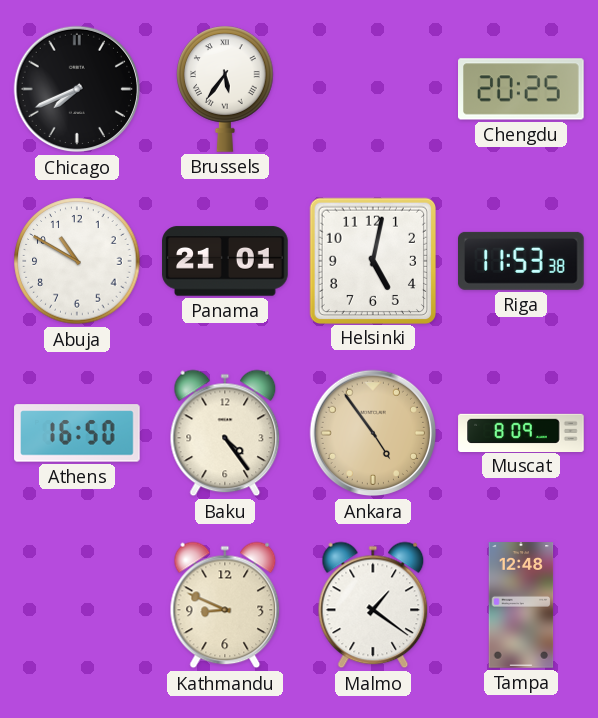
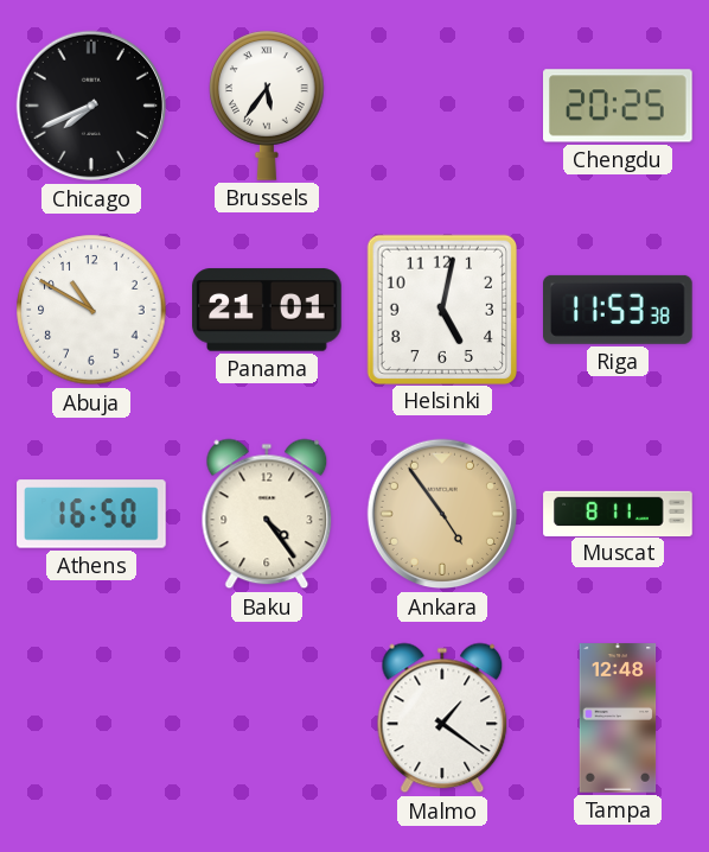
Muscat: 8:09 -> 8:11 (618, 513)
Kathmandu: 8:49 -> none (225, 605)
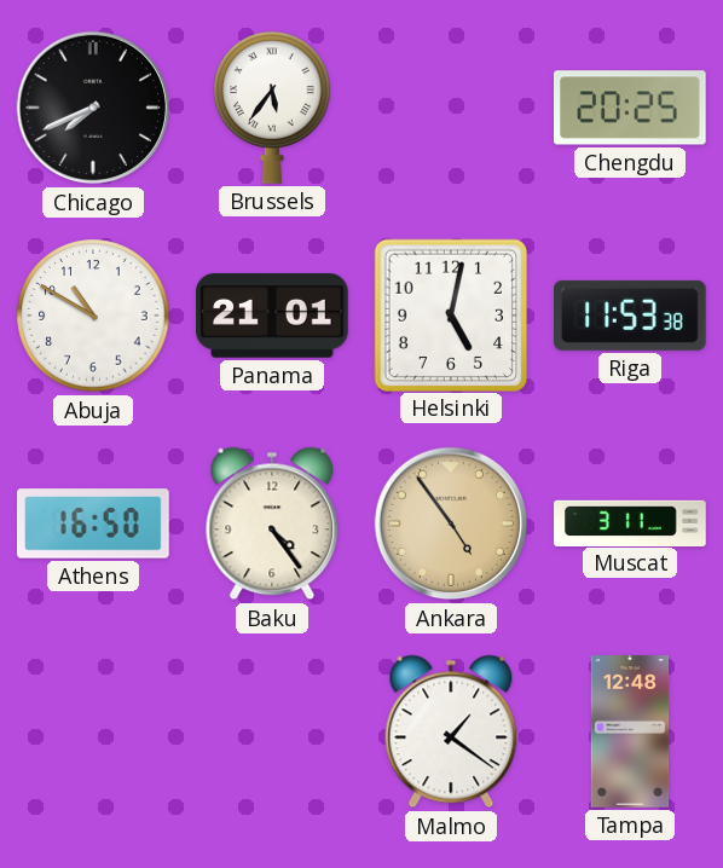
Muscat: 8:11 -> 3:11 (630, 522)
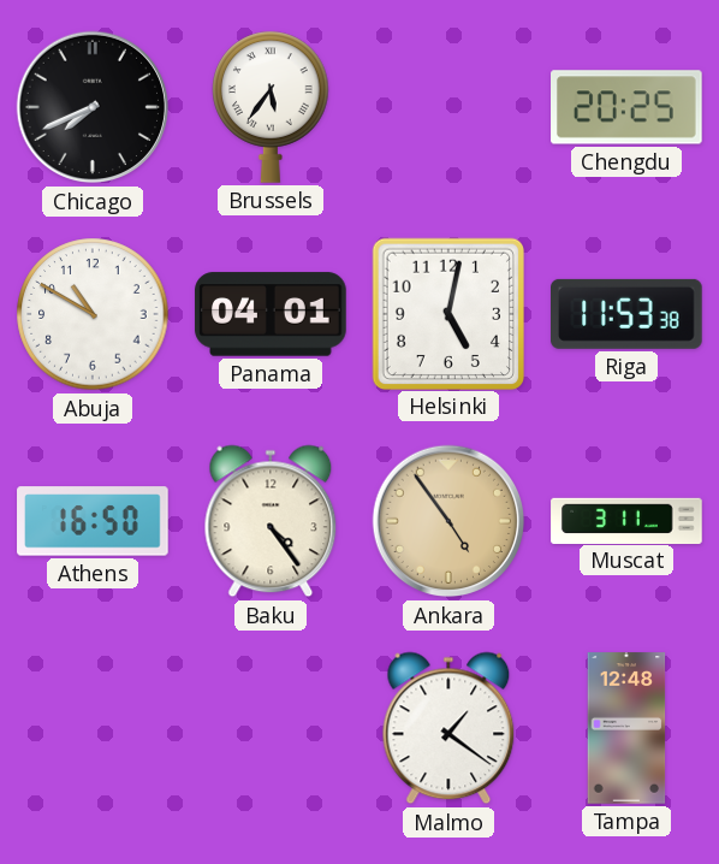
Panama: 21:01 -> 04:01 (271, 314)
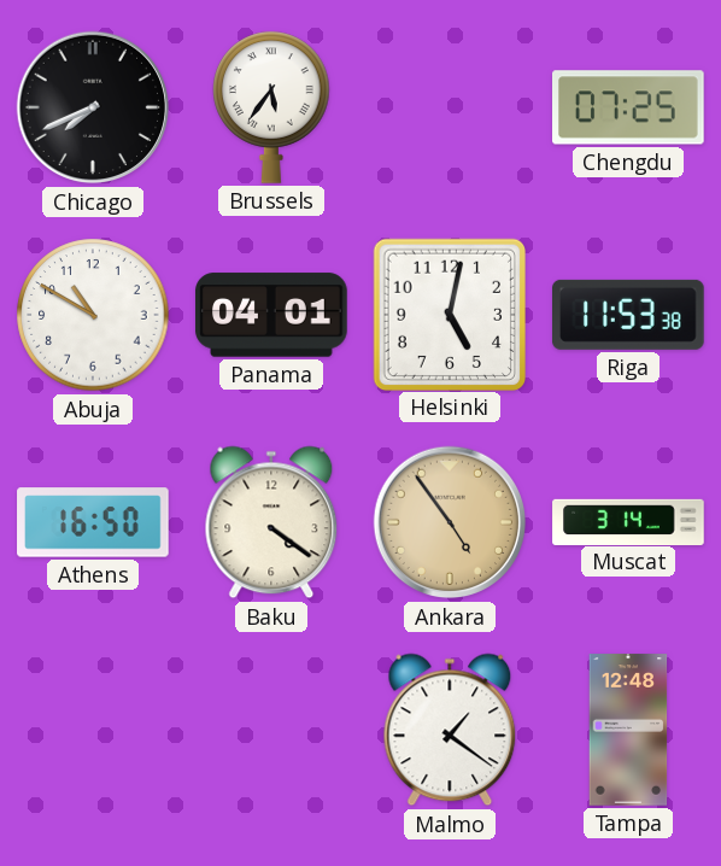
Chengdu: 20:25 -> 07:25 (629, 107)
Baku: 4:24 -> 4:21 (271, 522)
Muscat: 3:11 -> 3:14 (628, 521)
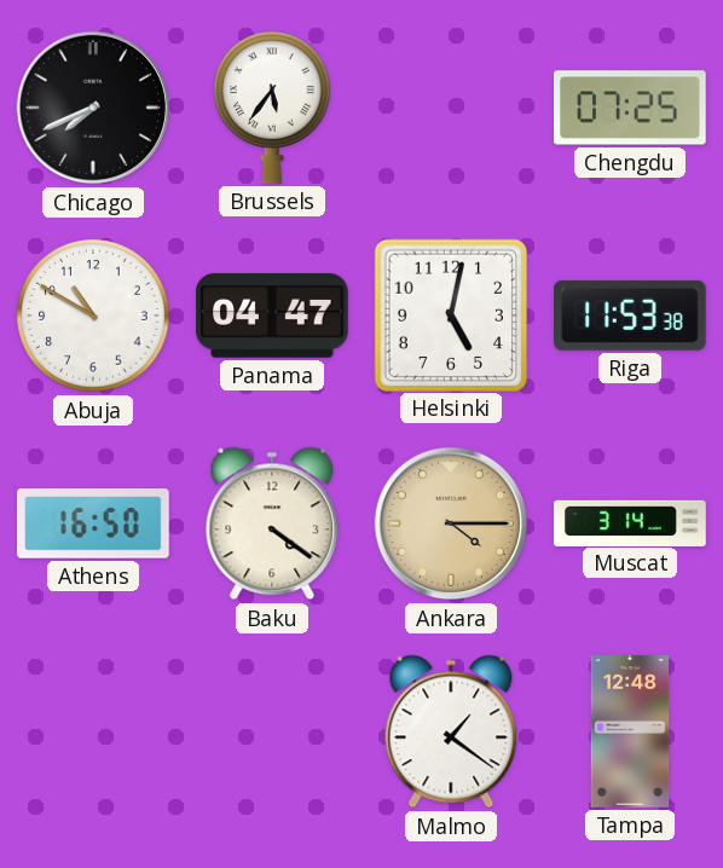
Panama: 04:01 -> 04:47 (272, 316)
Ankara: 4:54 -> 4:15 (451, 523)
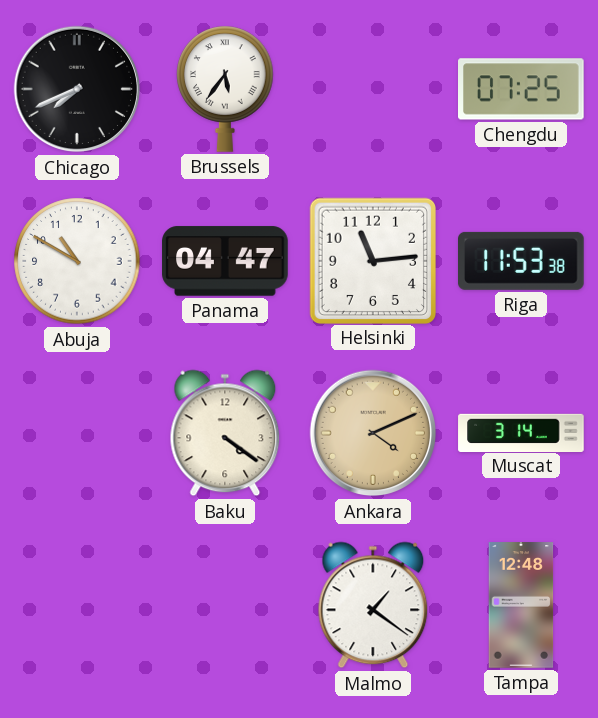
Helsinki: 5:02 -> 11:14 (372, 260)
Athens: 16:50 -> none (93, 523)
Ankara: 4:15 -> 4:11 (373, 433)
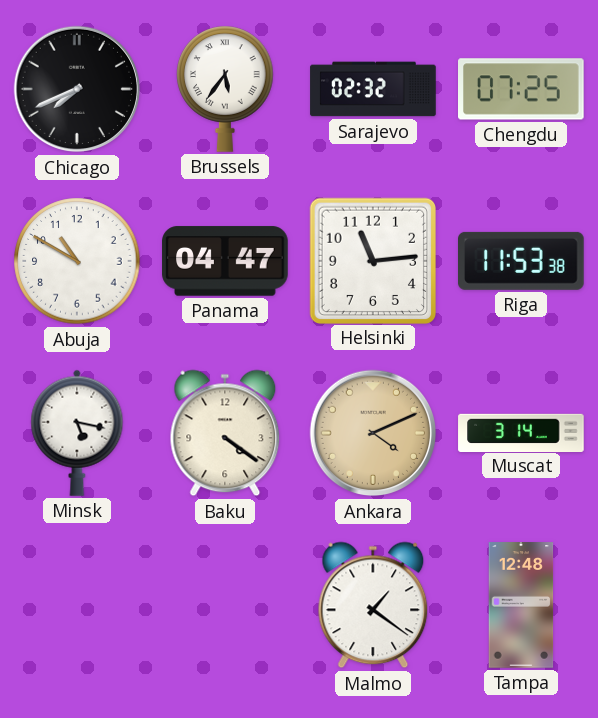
Sarajevo: none -> 02:32 (373, 89)
Minsk: none -> 5:17 (77, 433)
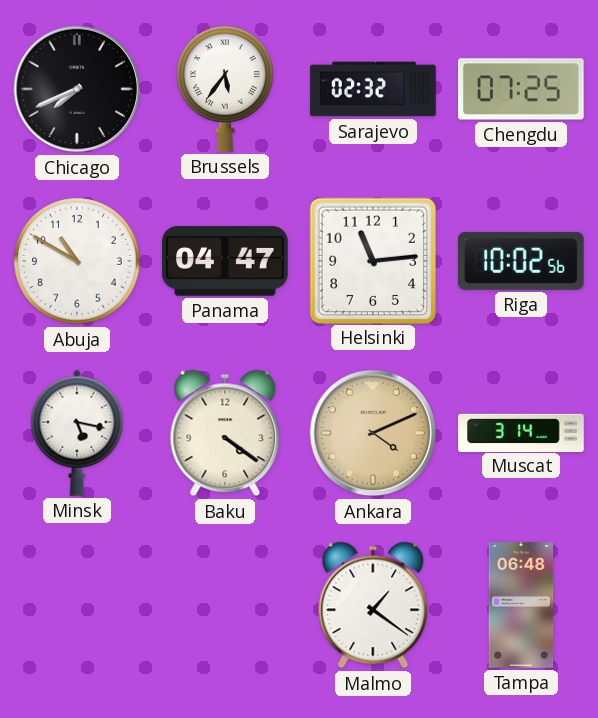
Riga: 11:53 -> 10:02 (522, 261)
Tampa: 12:48 -> 06:48 (521, 605)
